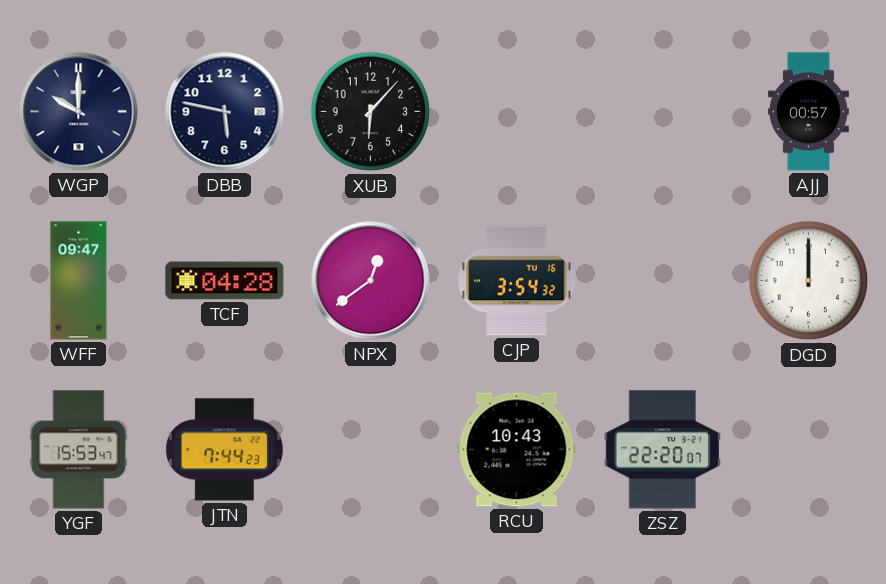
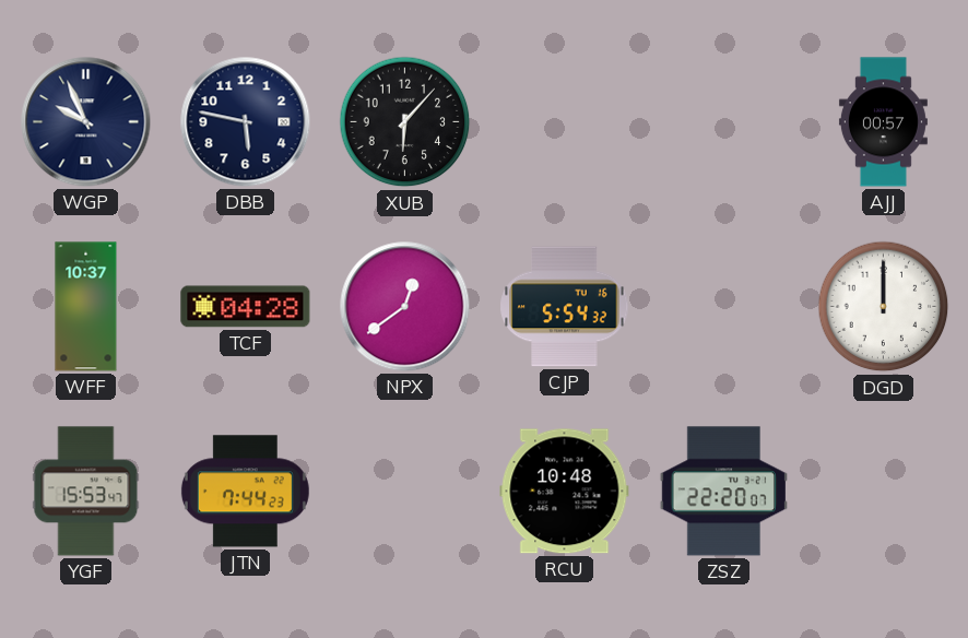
WGP: 10:00 -> 9:56 (86, 122)
WFF: 09:47 -> 10:37 (86, 307)
CJP: 3:54 -> 5:54 (565, 307)
RCU: 10:43 -> 10:48 (565, 492)
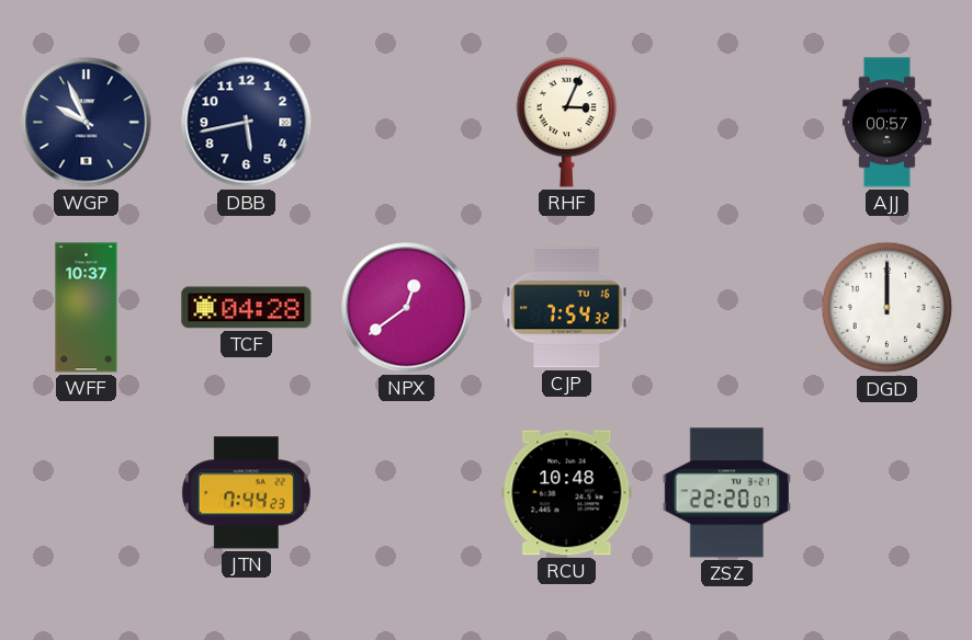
DBB: 5:47 -> 5:43 (247, 123)
XUB: 6:07 -> none (405, 122)
RHF: none -> 3:04 (567, 123)
CJP: 5:54 -> 7:54 (567, 308)
YGF: 15:53 -> none (86, 492)
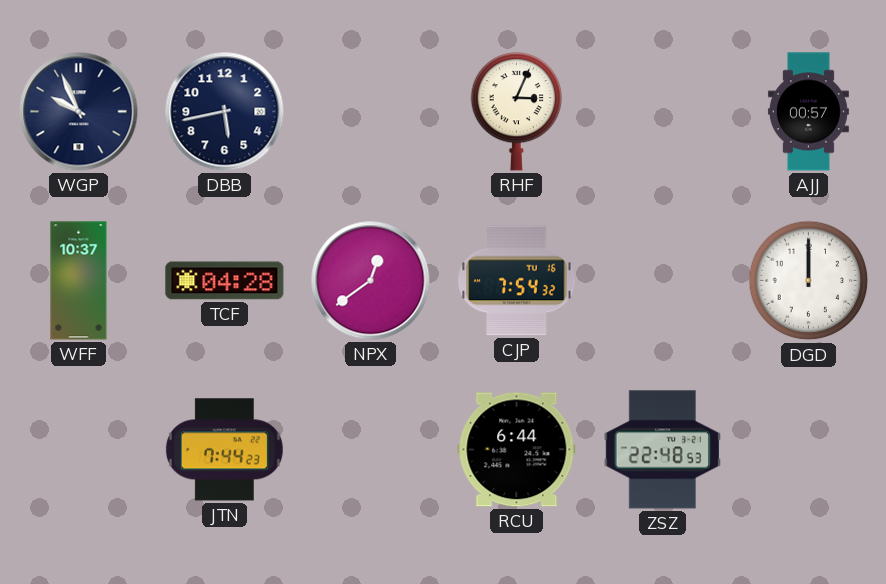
RCU: 10:48 -> 6:44 (517, 450)
ZSZ: 22:20 -> 22:48 (662, 450)
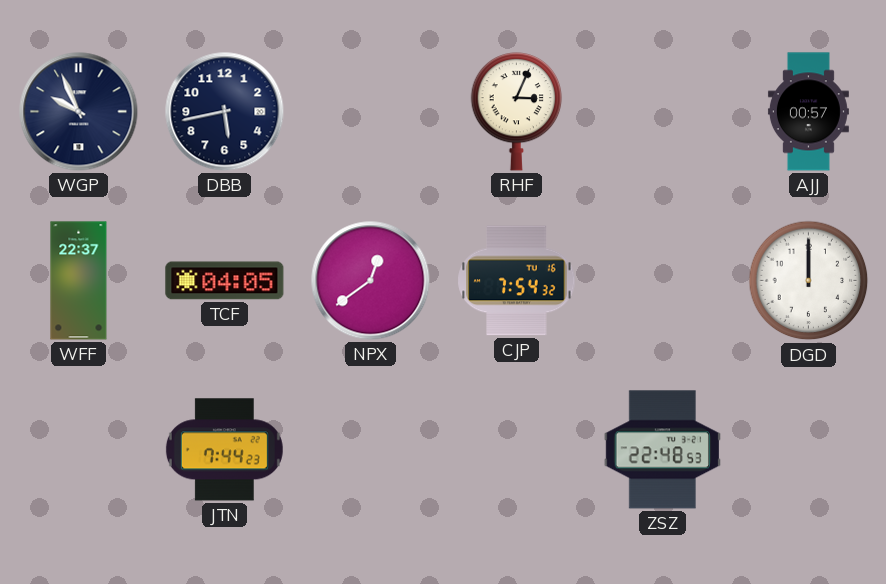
WFF: 10:37 -> 22:37 (79, 281)
TCF: 04:28 -> 04:05 (225, 281)
RCU: 6:44 -> none (517, 450)
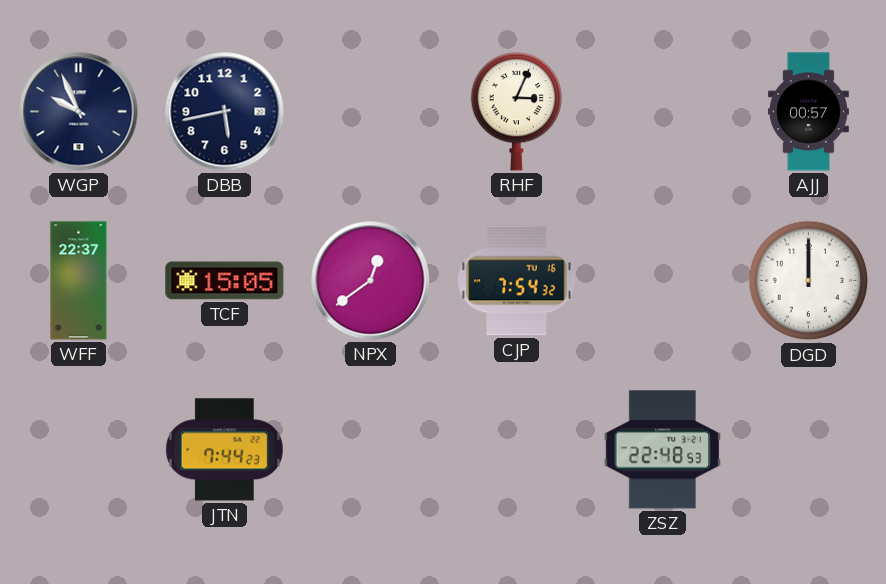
TCF: 04:05 -> 15:05 (225, 281)
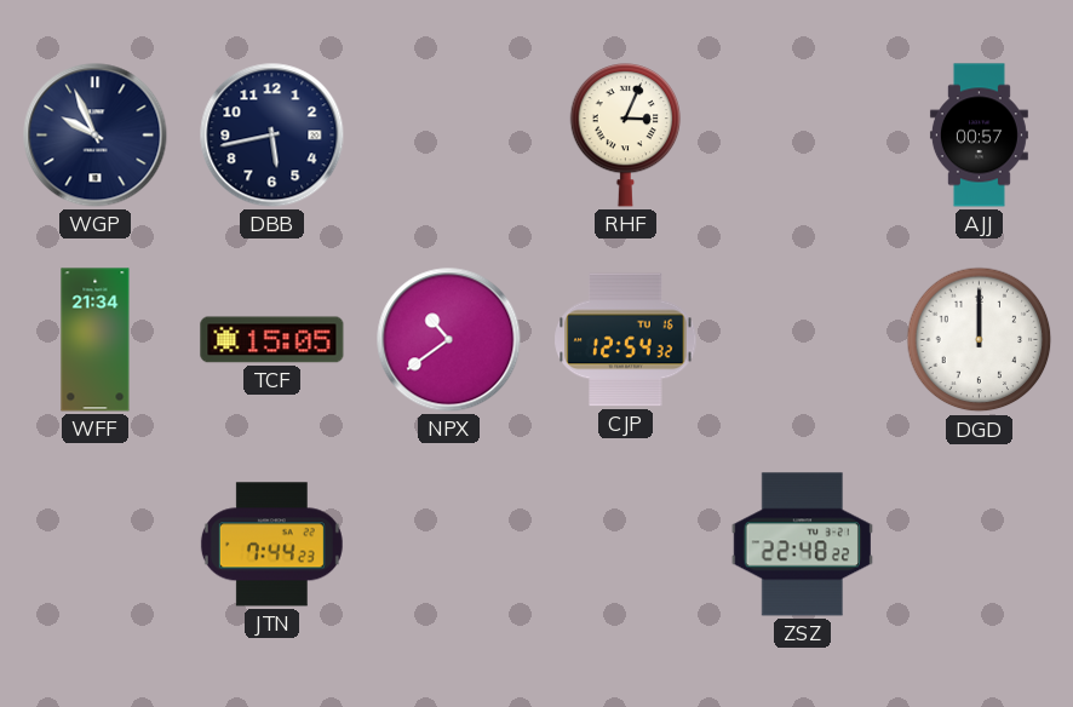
WFF: 22:37 -> 21:34 (96, 340)
NPX: 12:39 -> 10:39 (449, 340)
CJP: 7:54 -> 12:54 (626, 340)
ZSZ: 22:48:53 -> 22:48:22 (802, 545)
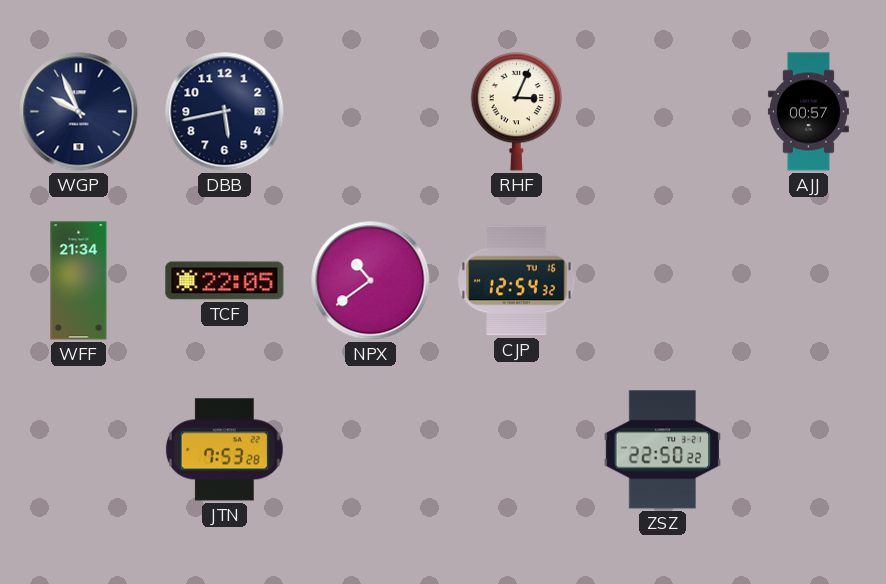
TCF: 15:05 -> 22:05 (225, 281)
DGD: 12:00 -> none (980, 340)
JTN: 7:44 -> 7:53 (224, 450)
ZSZ: 22:48 -> 22:50 (662, 450)
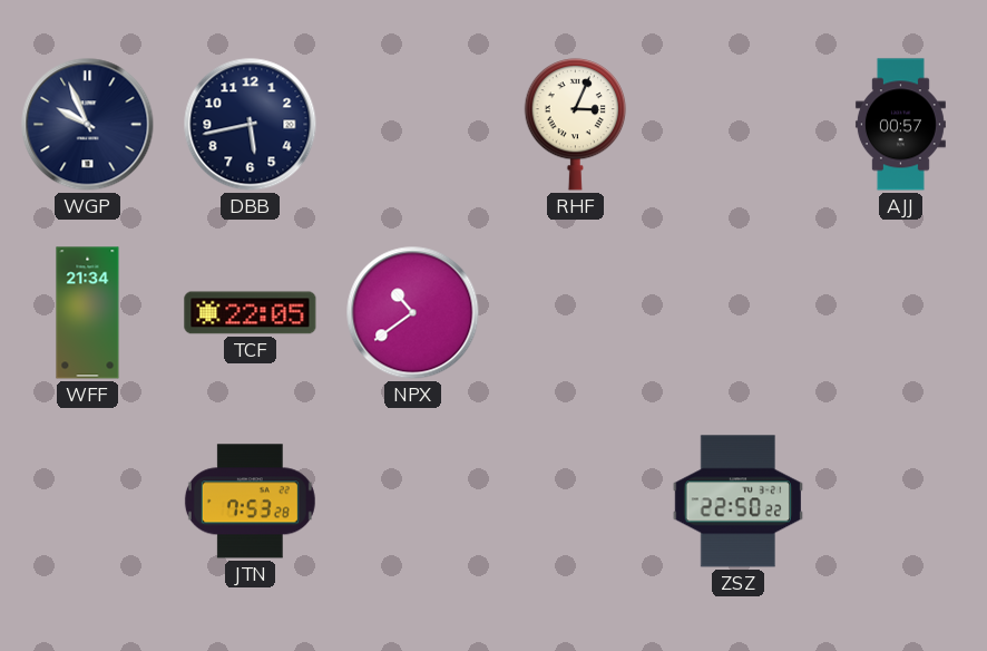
CJP: 12:54 -> none (517, 281)
